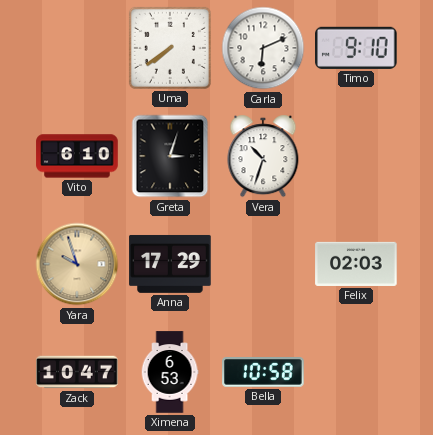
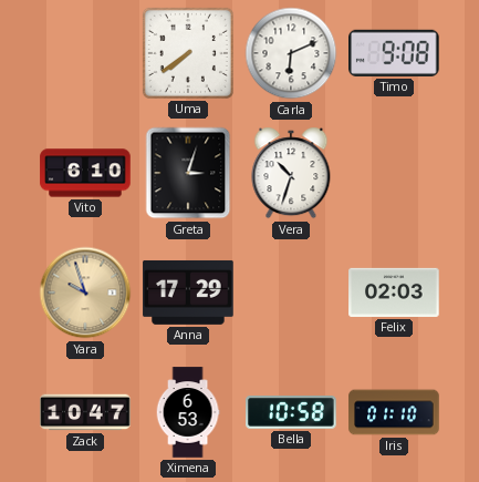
Timo: 9:10 -> 9:08 (395, 53)
Iris: none -> 01:10 (394, 412)
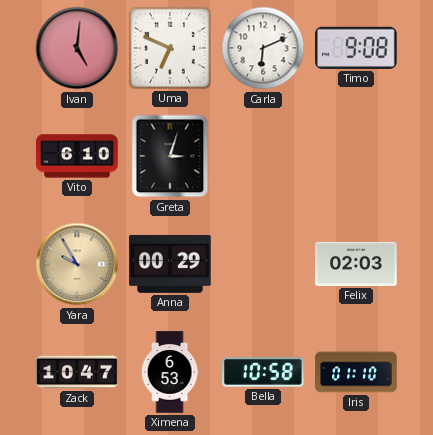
Ivan: none -> 5:01 (77, 48)
Uma: 7:39 -> 6:49 (170, 48)
Vera: 10:33 -> none (291, 173)
Yara: 9:57 -> 9:55 (77, 264)
Anna: 17:29 -> 00:29 (170, 264)
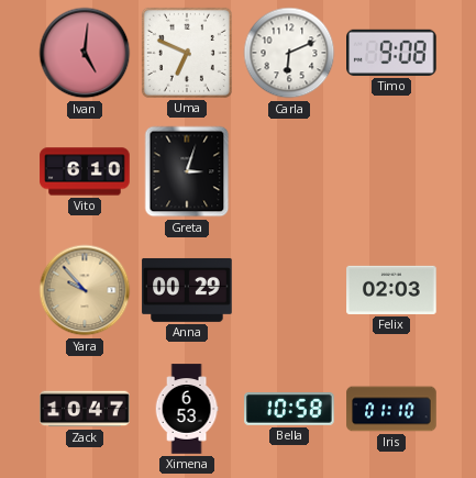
Yara: 9:55 -> 9:53 (85, 290)
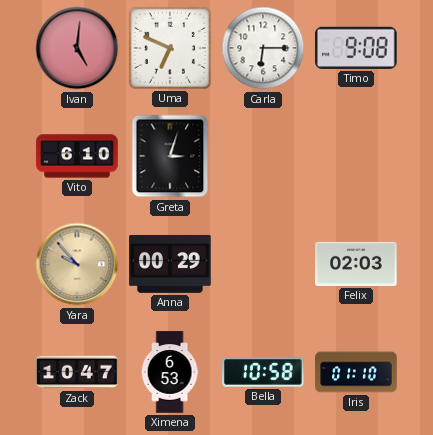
Carla: 6:11 -> 6:15 (263, 48)
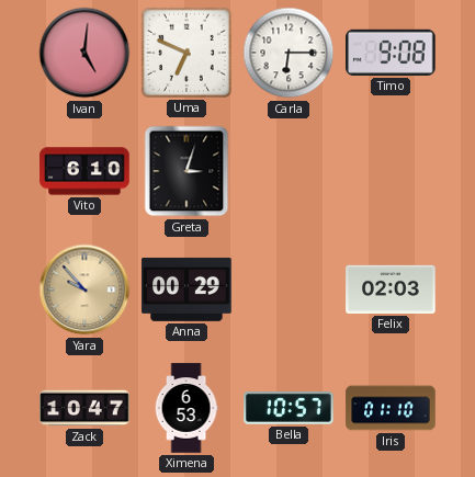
Bella: 10:58 -> 10:57 (289, 409)
